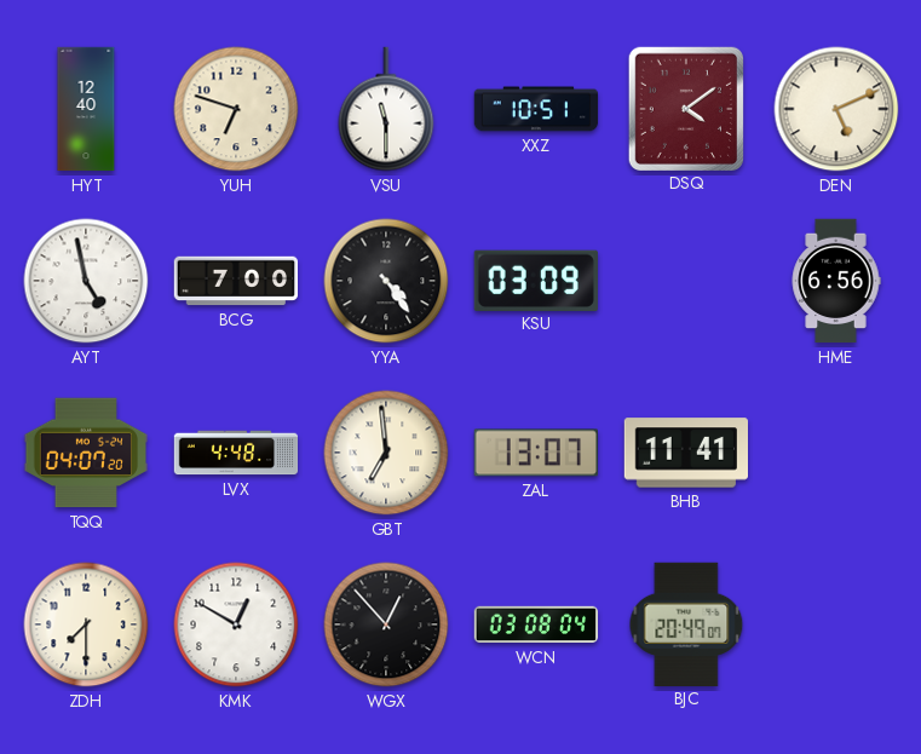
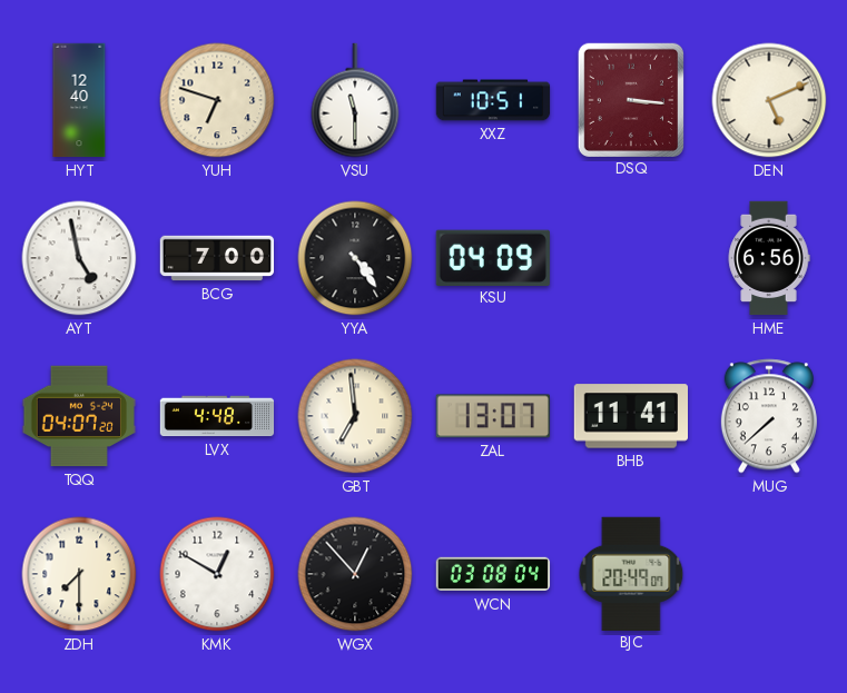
DSQ: 4:09 -> 3:16 (630, 99)
KSU: 03:09 -> 04:09 (493, 257)
MUG: none -> 7:38 (769, 416)
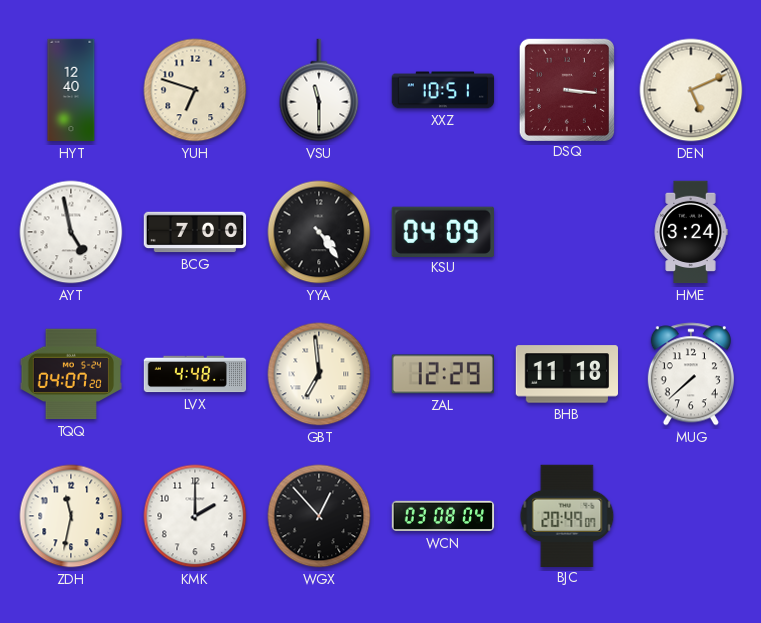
HME: 6:56 -> 3:24 (691, 232)
ZAL: 13:07 -> 12:29 (443, 374)
BHB: 11:41 -> 11:18 (566, 374)
ZDH: 7:30 -> 11:32 (71, 516)
KMK: 12:50 -> 2:00 (195, 516)
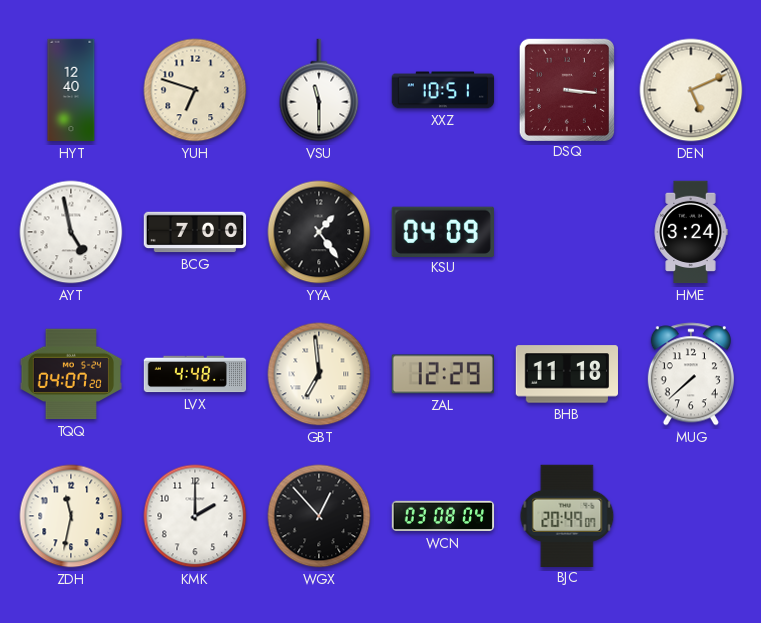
YYA: 4:24 -> 1:24 (319, 232)
